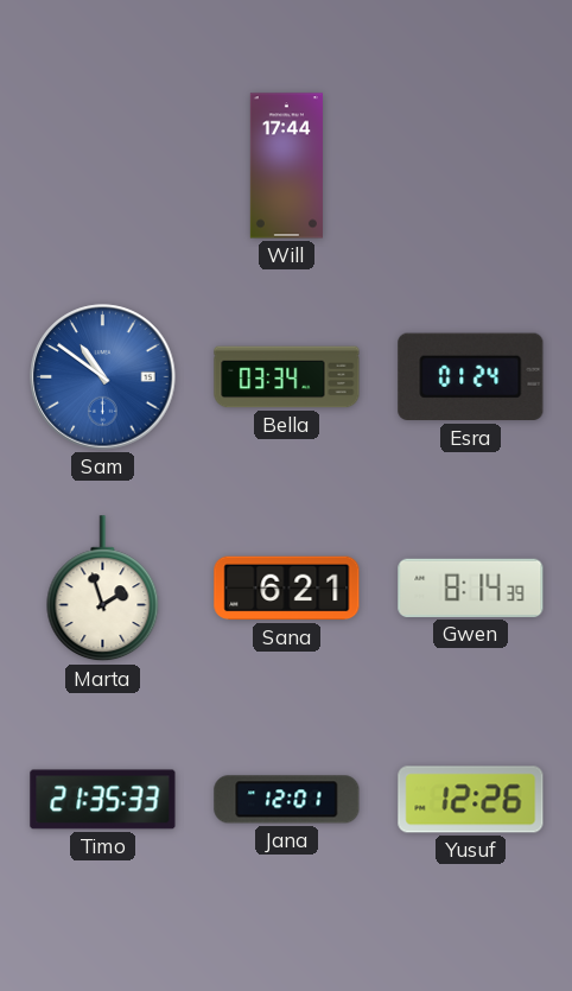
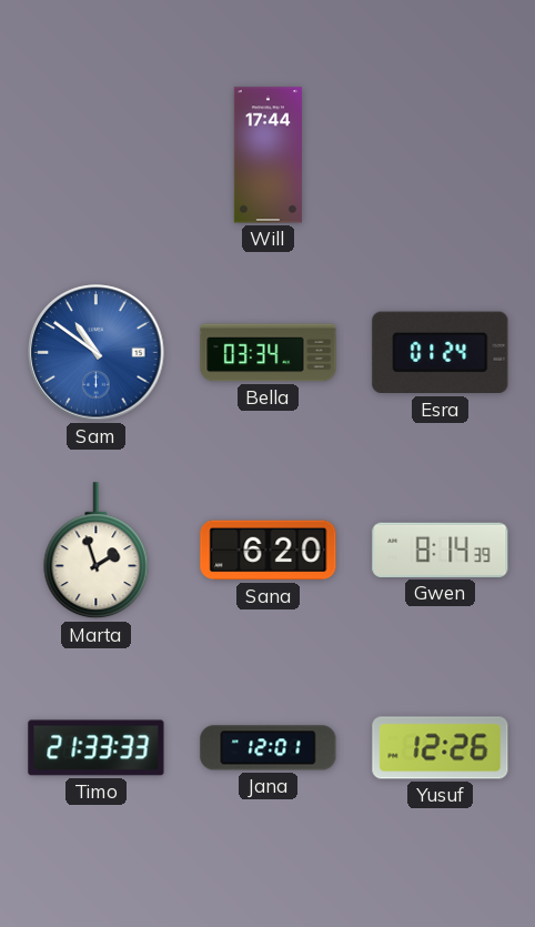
Sana: 6:21 -> 6:20 (269, 551)
Timo: 21:35 -> 21:33 (97, 748)
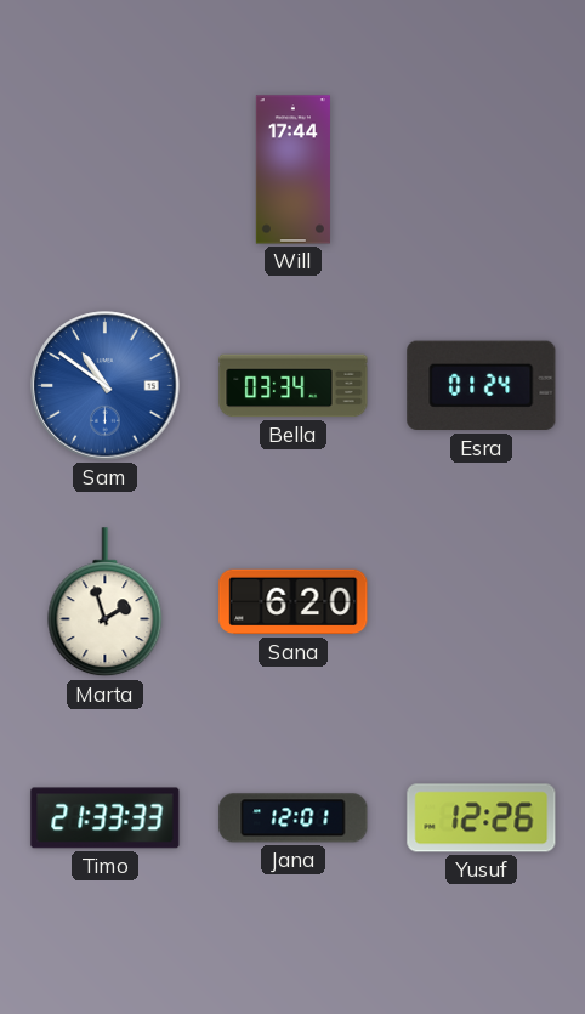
Gwen: 8:14 -> none (441, 550)
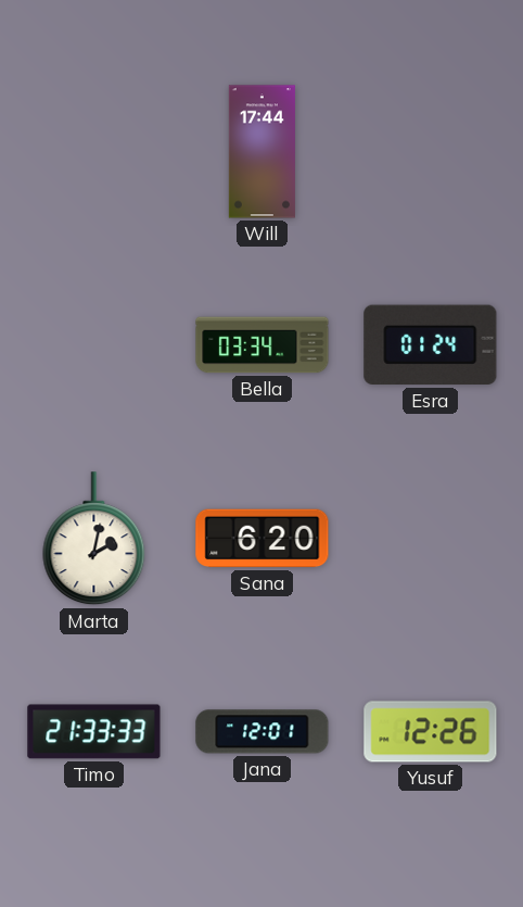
Sam: 10:51 -> none (106, 386)
Marta: 1:57 -> 2:02 (94, 539)
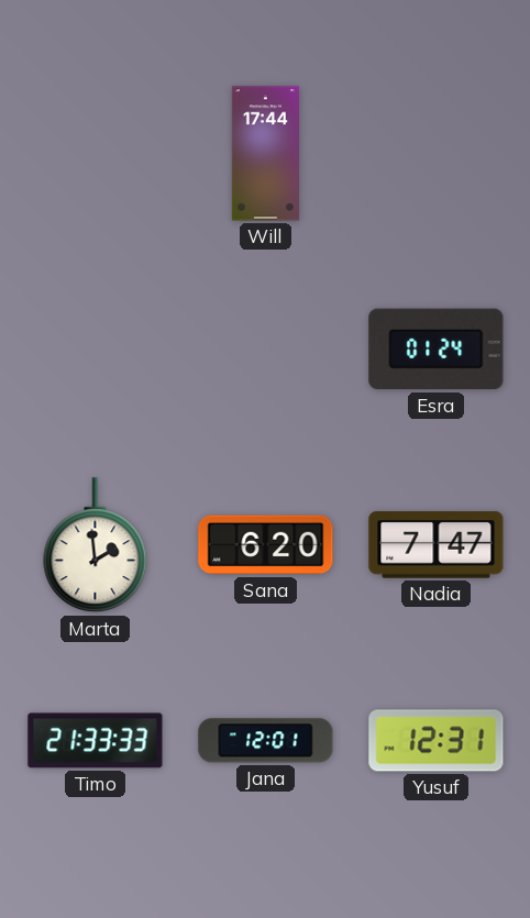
Bella: 03:34 -> none (263, 345)
Marta: 2:02 -> 1:59 (96, 545)
Nadia: none -> 7:47 (437, 545)
Yusuf: 12:26 -> 12:31 (437, 741)
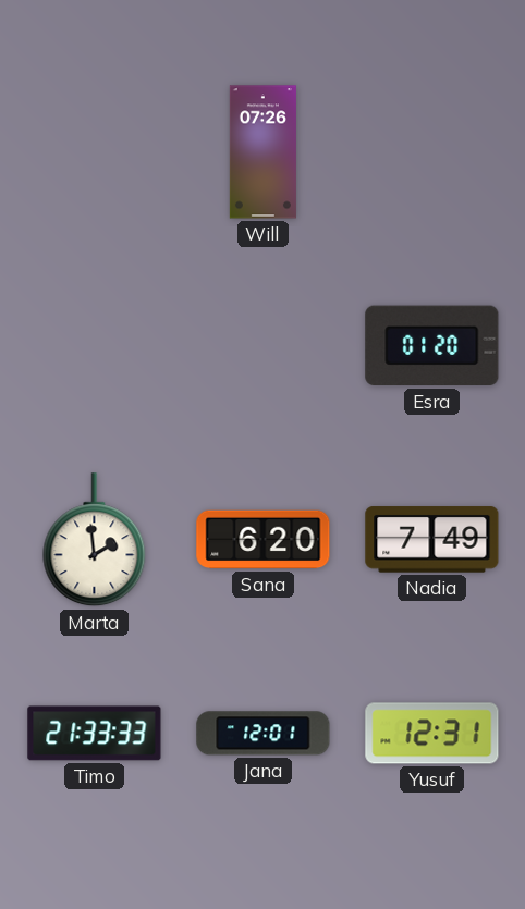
Will: 17:44 -> 07:26 (262, 152)
Esra: 01:24 -> 01:20 (432, 346)
Nadia: 7:47 -> 7:49 (432, 540)
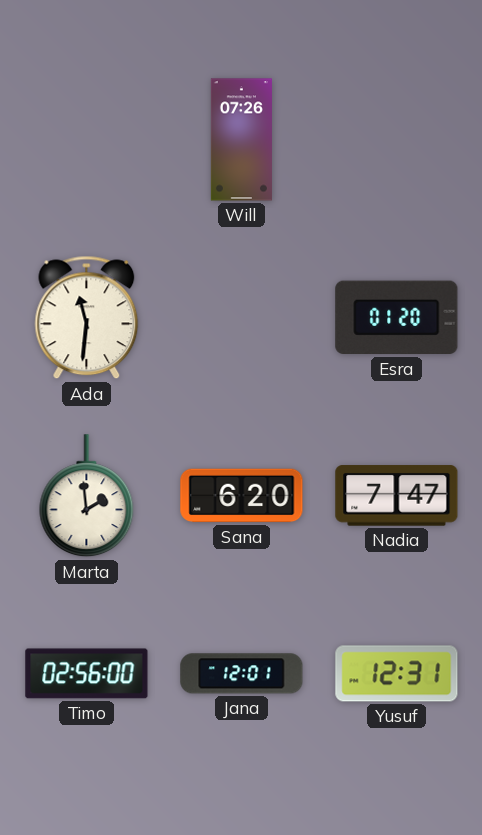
Ada: none -> 11:31 (87, 318)
Nadia: 7:49 -> 7:47 (397, 496)
Timo: 21:33 -> 02:56 (87, 674)
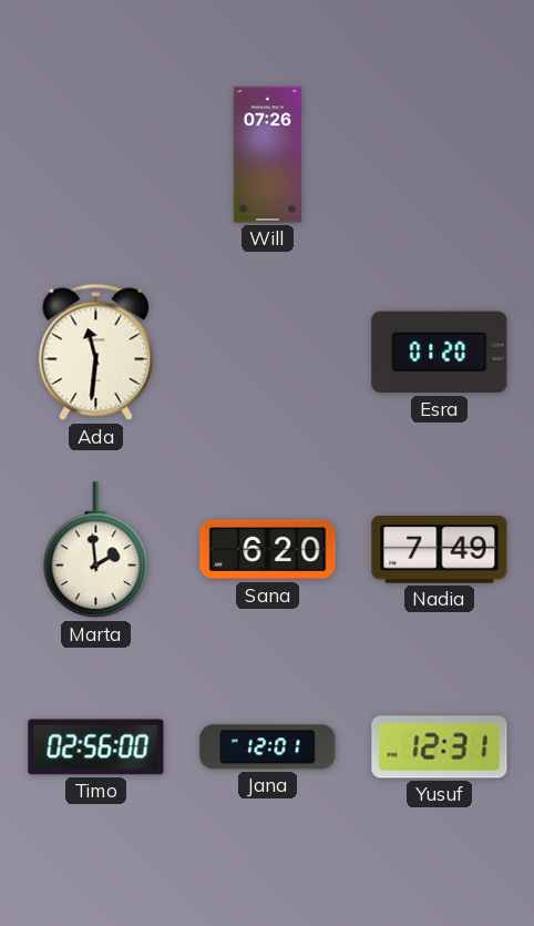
Nadia: 7:47 -> 7:49 (440, 550)
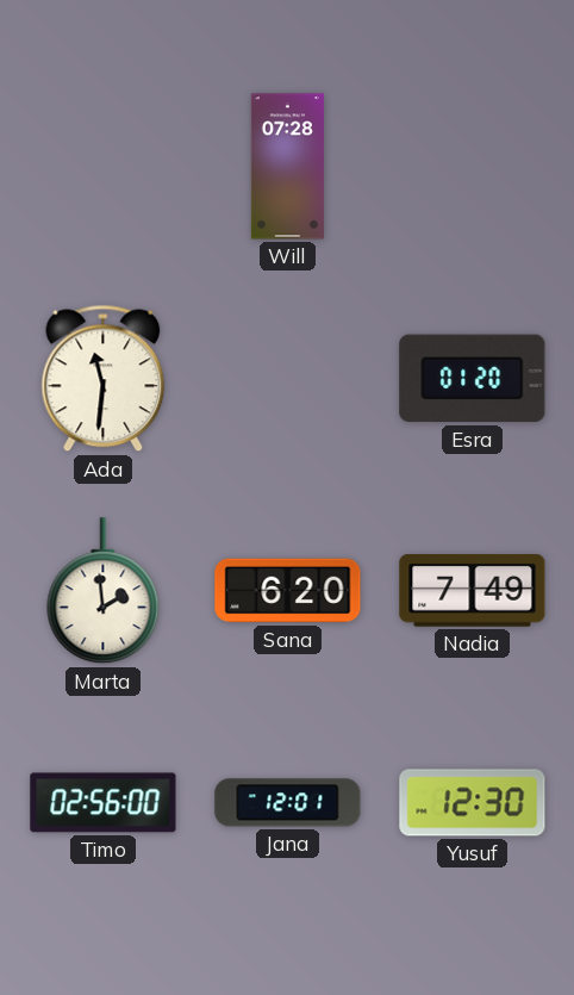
Will: 07:26 -> 07:28 (287, 167)
Yusuf: 12:31 -> 12:30 (473, 803)
